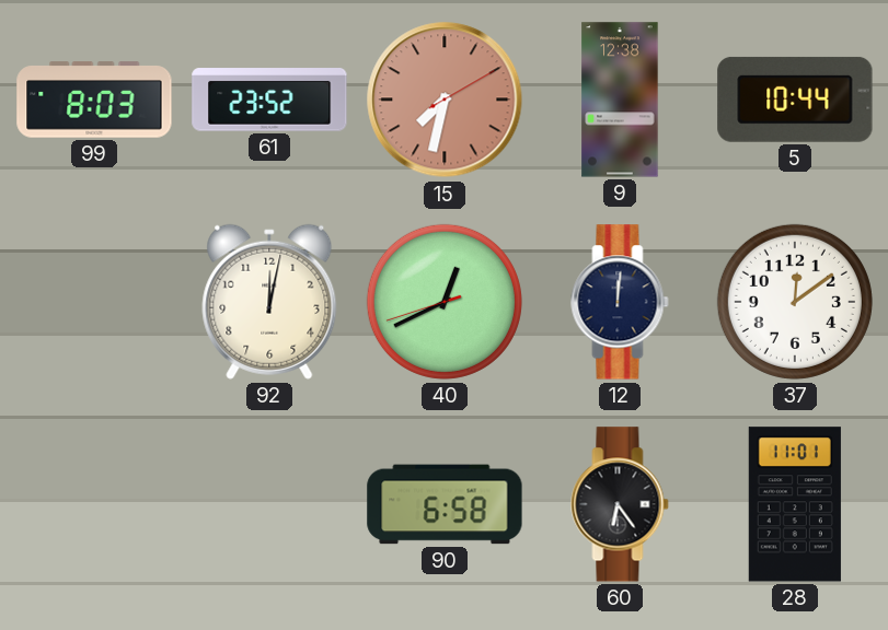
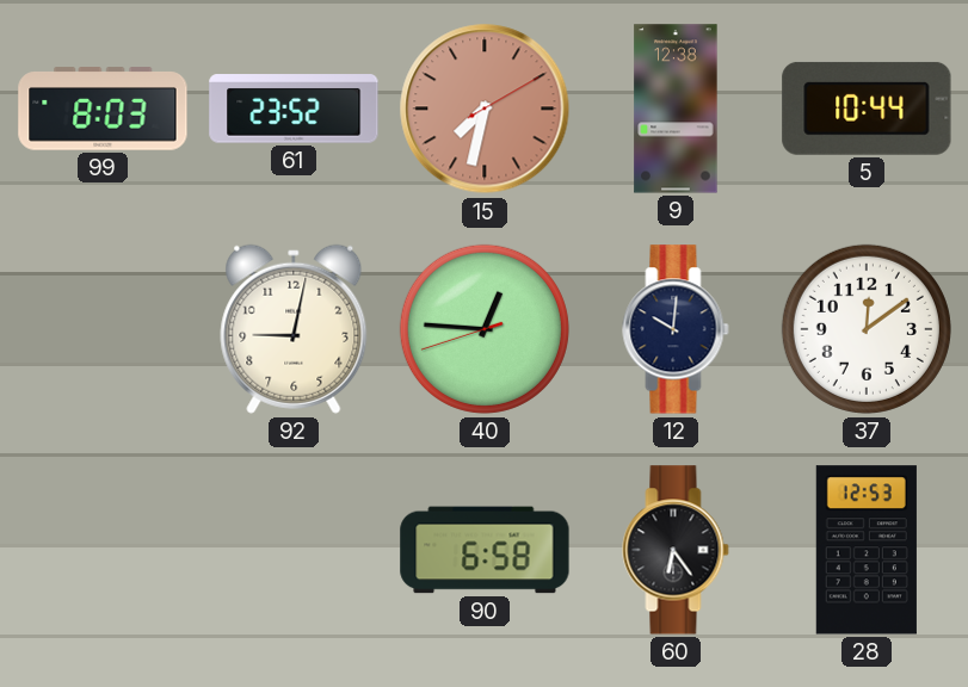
92: 12:02 -> 9:02 (294, 329)
40: 12:40 -> 12:45 (485, 329)
12: 12:01 -> 10:01 (676, 329)
28: 11:01 -> 12:53 (867, 550)
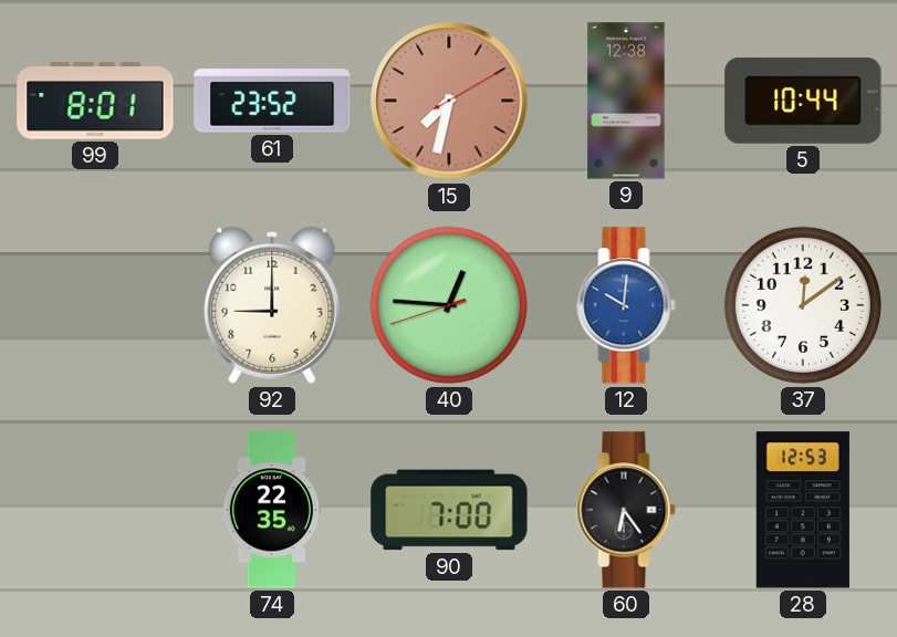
99: 8:03 -> 8:01 (95, 101)
92: 9:02 -> 9:00 (272, 305)
12 dial: navy -> blue (626, 305)
74: none -> 22:35 (272, 510)
90: 6:58 -> 7:00 (449, 510)
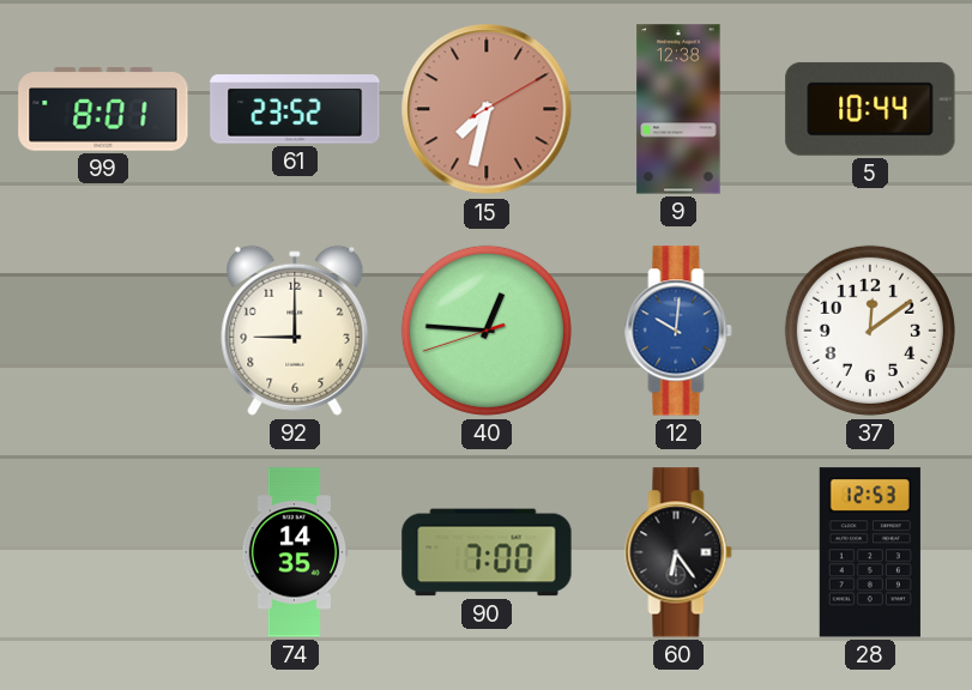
74: 22:35 -> 14:35 (295, 552)
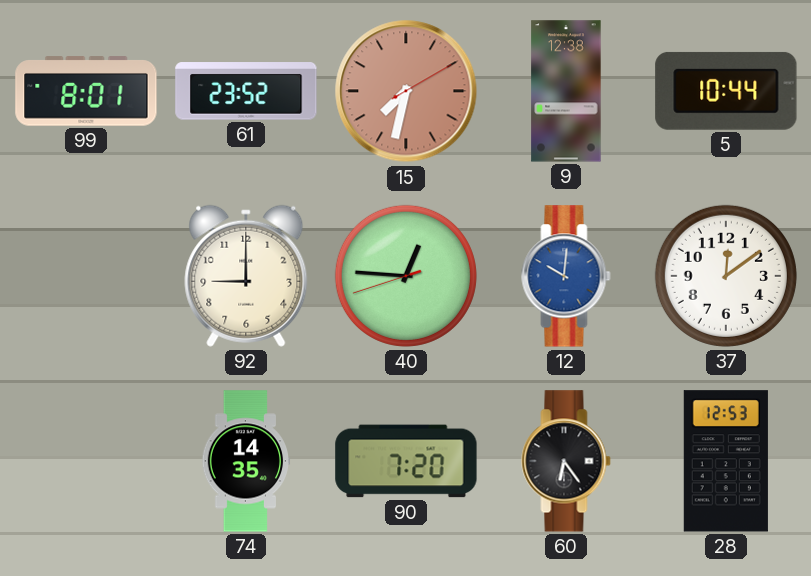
90: 7:00 -> 7:20 (406, 461)
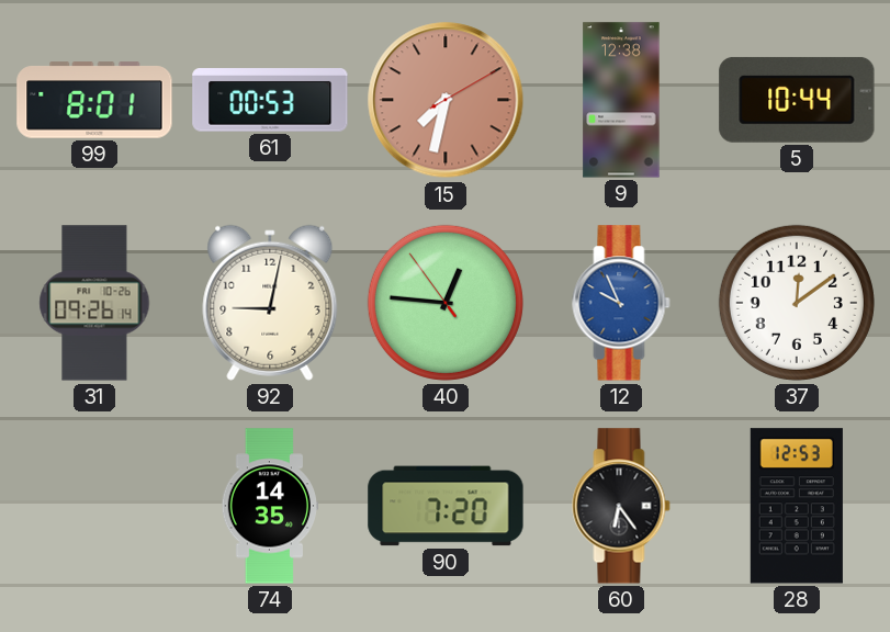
61: 23:52 -> 00:53 (270, 100)
31: none -> 09:26 (94, 303)
92: 9:00 -> 9:02 (270, 303)
40: 12:45:42 -> 12:45:54 (446, 303)
12: 10:01 -> 9:56 (621, 303)
